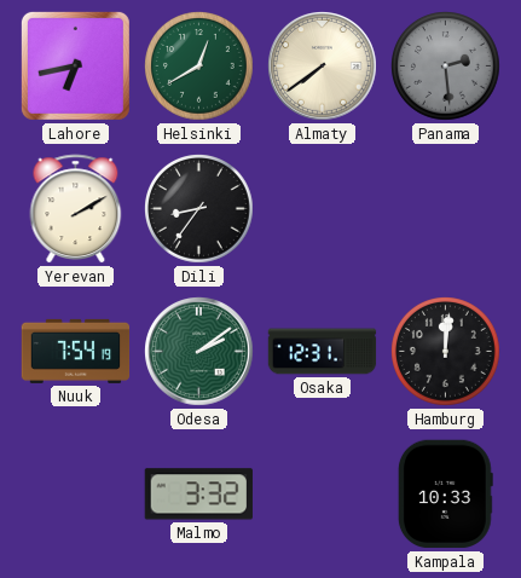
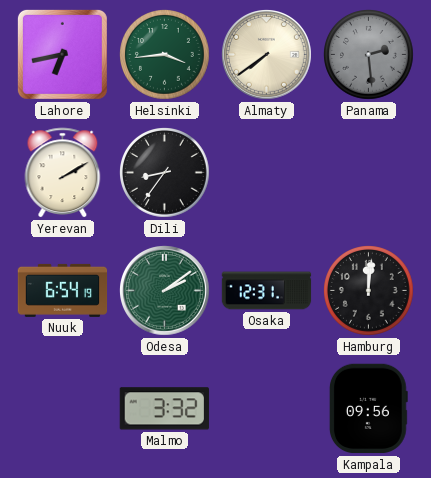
Helsinki: 12:40 -> 3:44 (165, 55)
Nuuk: 7:54 -> 6:54 (63, 290)
Kampala: 10:33 -> 09:56 (368, 409)
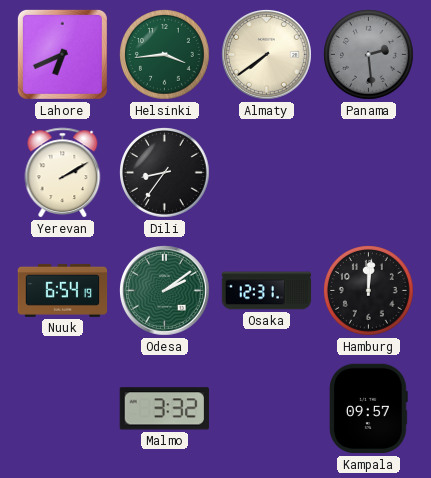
Lahore: 6:43 -> 6:41 (62, 54)
Kampala: 09:56 -> 09:57 (368, 409)
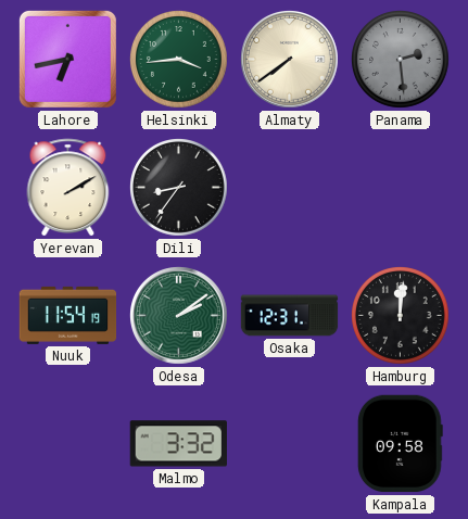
Lahore: 6:41 -> 6:43 (67, 59)
Nuuk: 6:54 -> 11:54 (68, 315)
Kampala: 09:57 -> 09:58 (400, 444)
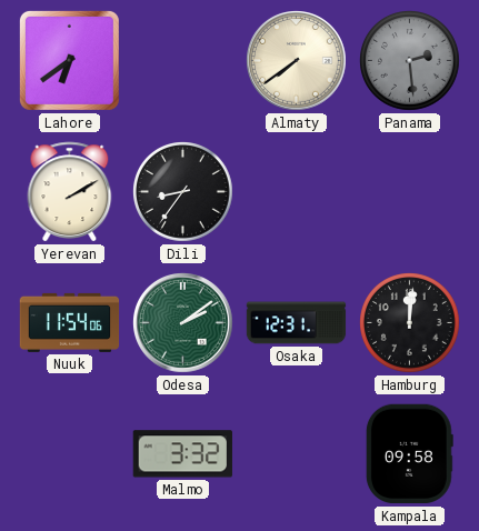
Lahore: 6:43 -> 6:39 (69, 60)
Helsinki: 3:44 -> none (179, 60)
Nuuk: 11:54:19 -> 11:54:06 (70, 322)
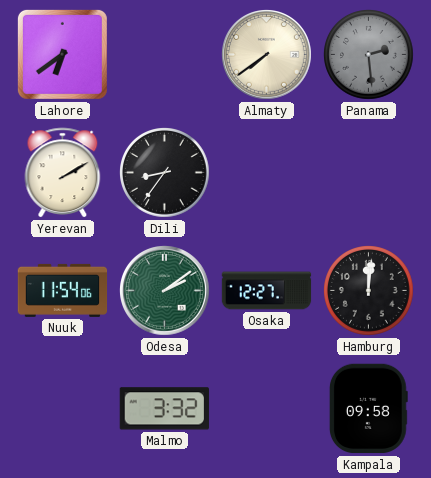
Osaka: 12:31 -> 12:27 (267, 291)
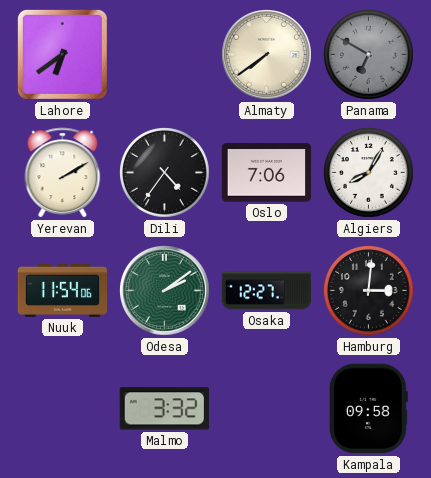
Panama: 2:29 -> 6:50 (369, 55)
Dili: 8:36 -> 4:36 (165, 173)
Oslo: none -> 7:06 (267, 173)
Algiers: none -> 8:05 (369, 173)
Hamburg: 12:01 -> 3:01 (369, 291)
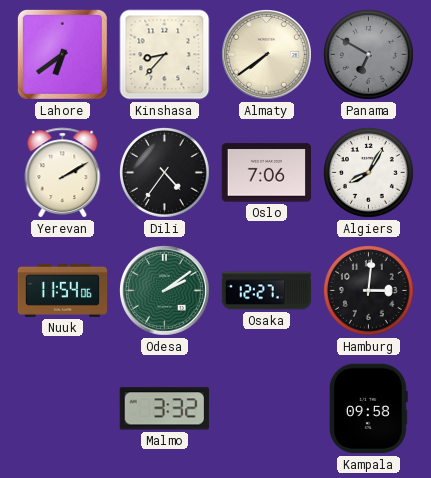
Kinshasa: none -> 8:37 (165, 55)
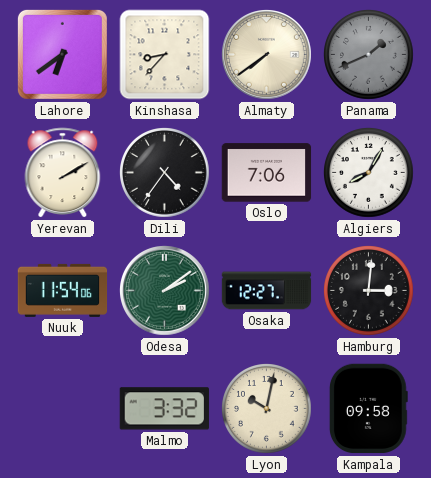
Panama: 6:50 -> 1:41 (369, 55)
Lyon: none -> 10:02 (267, 409)
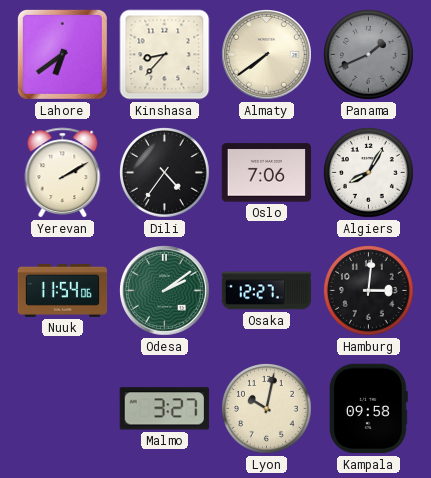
Malmo: 3:32 -> 3:27 (164, 409)
